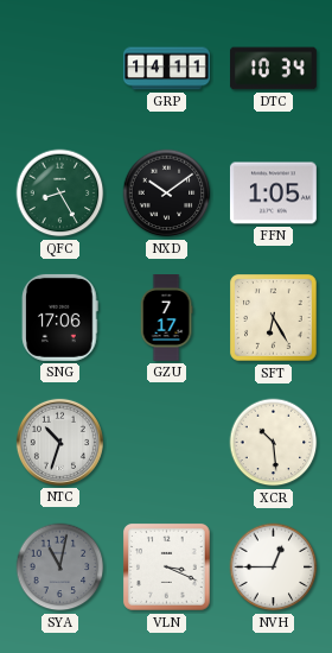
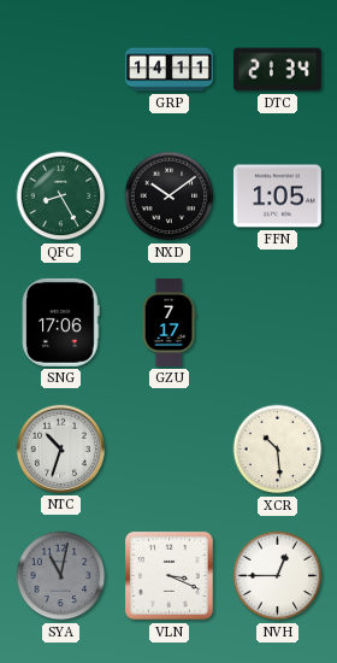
DTC: 10:34 -> 21:34 (277, 70)
SFT: 6:25 -> none (274, 318)
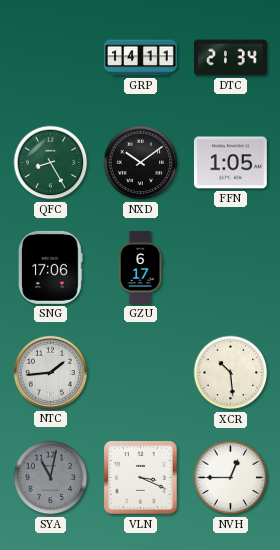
GZU: 7:17 -> 6:17 (140, 268)
NTC: 10:33 -> 1:44 (50, 372)
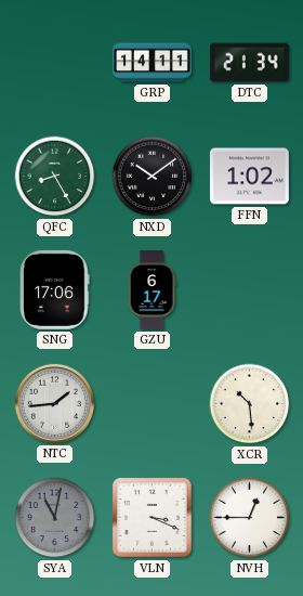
FFN: 1:05 -> 1:02 (249, 177)
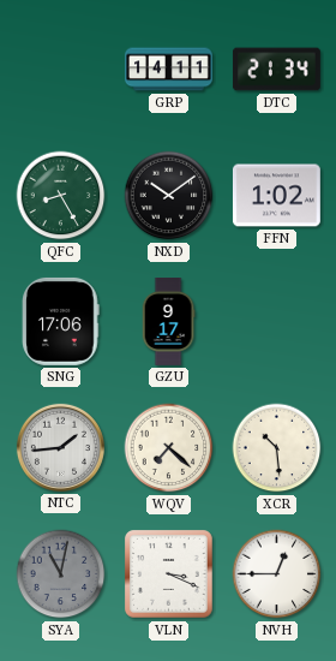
GZU: 6:17 -> 9:17 (168, 322)
WQV: none -> 7:22 (169, 448)
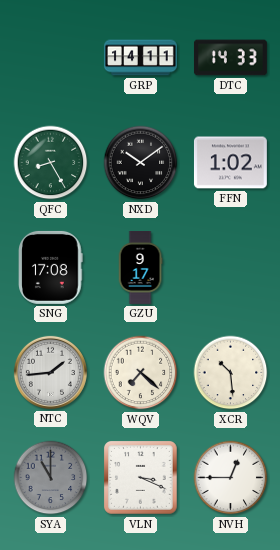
DTC: 21:34 -> 14:33 (230, 58)
SNG: 17:06 -> 17:08 (51, 267)
SYA: 11:02 -> 11:00 (51, 478)
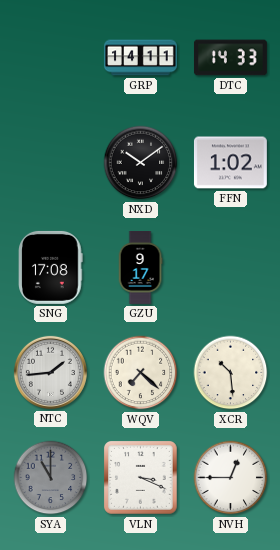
QFC: 8:25 -> none (51, 163)
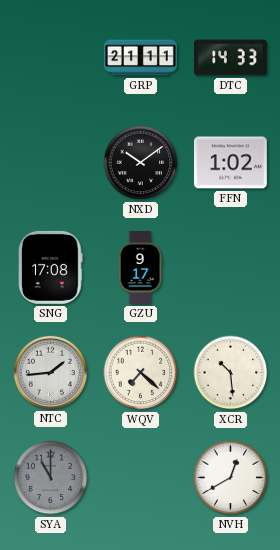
GRP: 14:11 -> 21:11 (141, 58)
VLN: 3:19 -> none (141, 478)
NVH: 12:45 -> 12:40 (231, 478)
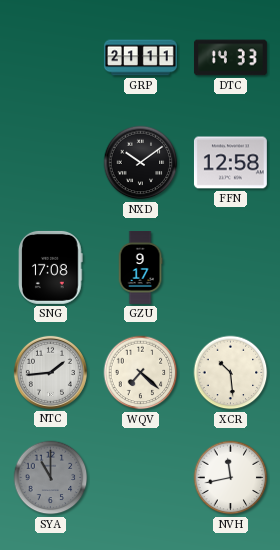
FFN: 1:02 -> 12:58 (230, 163)
NVH: 12:40 -> 11:43 (231, 478)
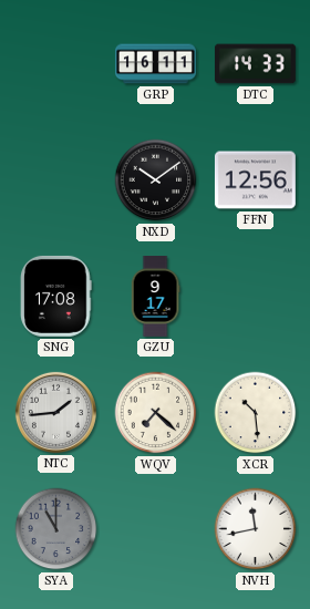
GRP: 21:11 -> 16:11 (156, 64)
FFN: 12:58 -> 12:56 (255, 180)
